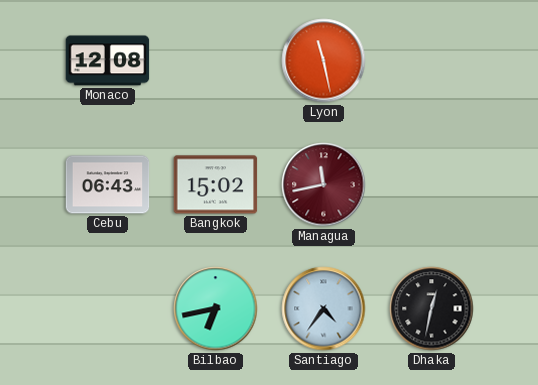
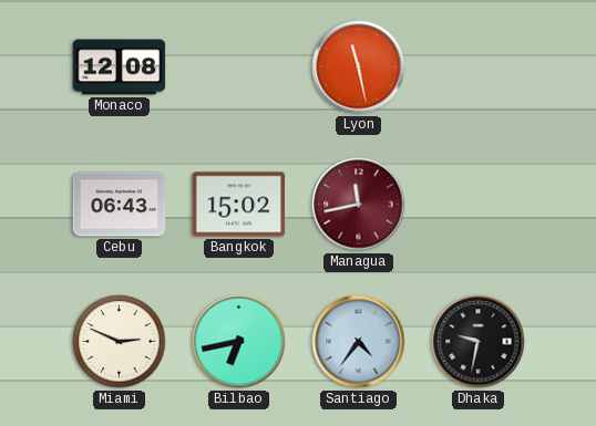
Miami: none -> 2:49 (120, 342)
Dhaka: 12:32 -> 9:32 (479, 342)
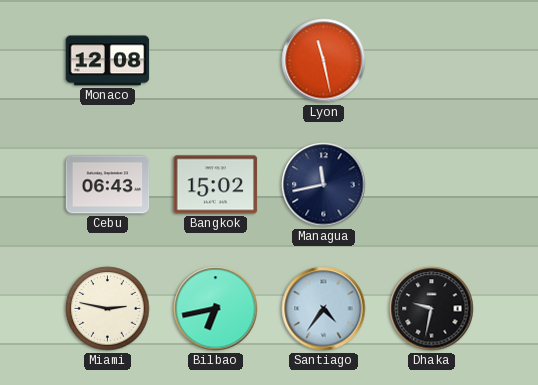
Managua dial: burgundy -> navy (324, 185)
Miami: 2:49 -> 2:47 (108, 309)
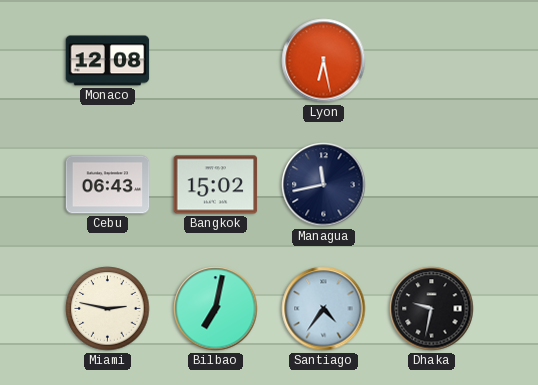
Lyon: 11:28 -> 6:28 (324, 61)
Bilbao: 6:43 -> 7:02 (216, 309)
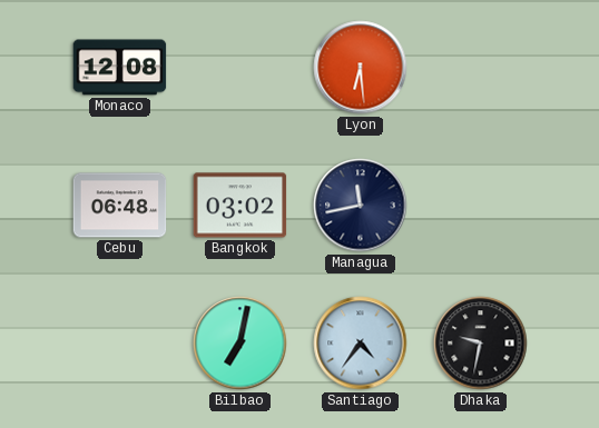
Lyon: 6:28 -> 6:29 (361, 68)
Cebu: 06:43 -> 06:48 (120, 206)
Bangkok: 15:02 -> 03:02 (240, 206)
Miami: 2:47 -> none (108, 309)
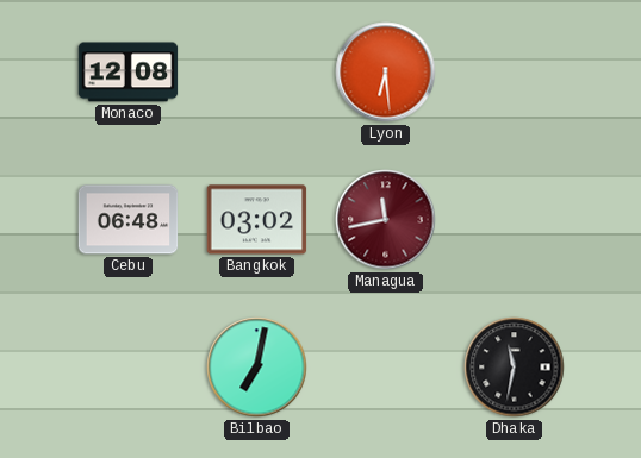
Managua dial: navy -> burgundy (386, 220)
Santiago: 4:36 -> none (361, 344)
Dhaka: 9:32 -> 11:32 (515, 368)
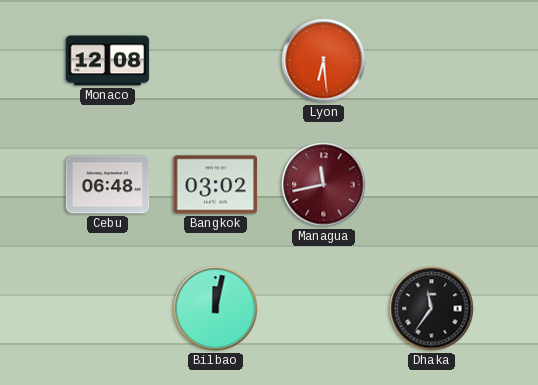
Bilbao: 7:02 -> 12:02 (216, 309)
Dhaka: 11:32 -> 11:36 (432, 309)
